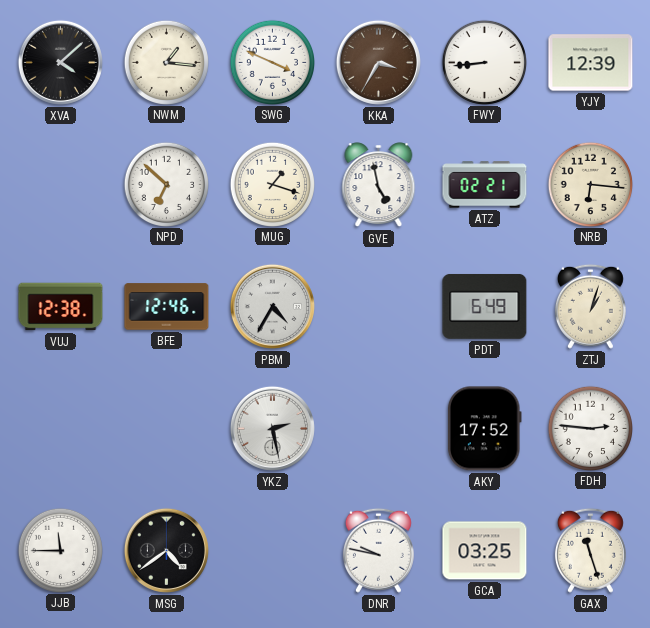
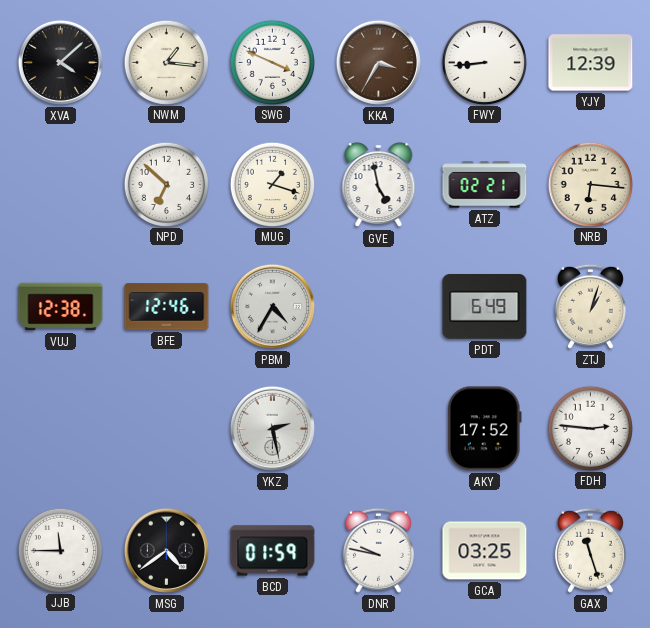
BCD: none -> 01:59 (273, 551)
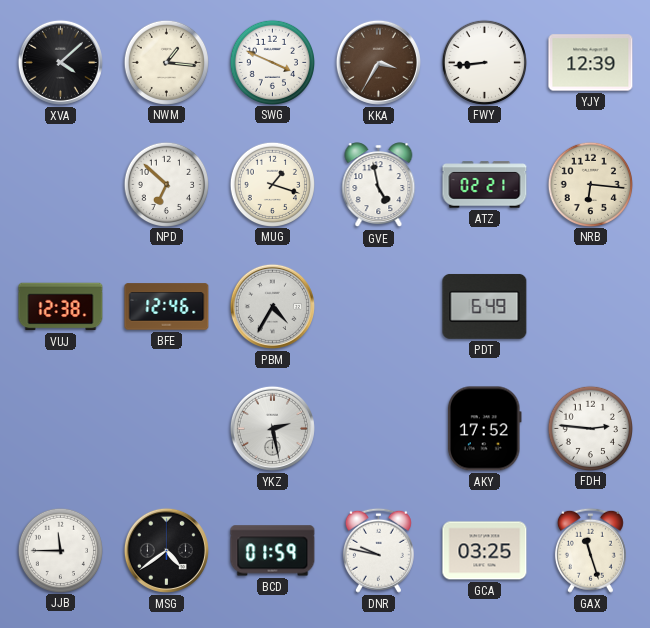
ZTJ: 1:03 -> none (590, 306)
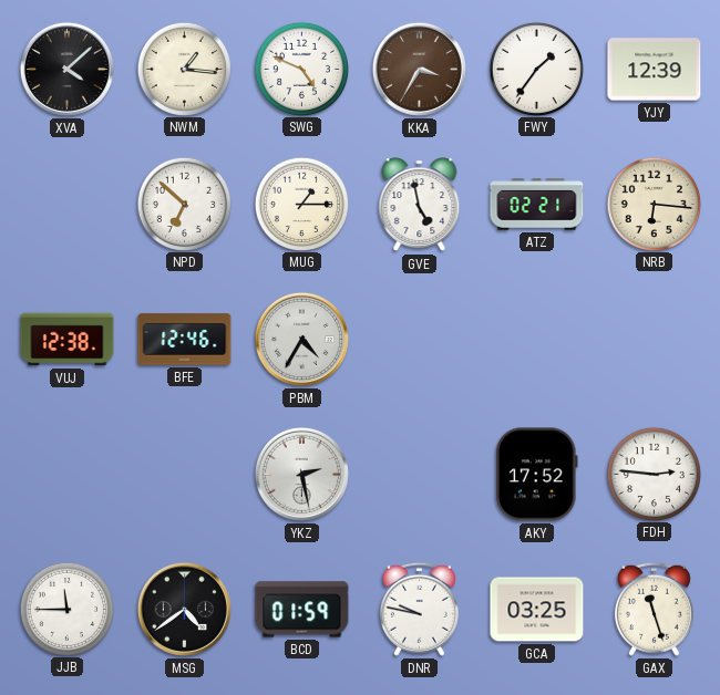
SWG: 3:49 -> 4:49 (301, 69)
FWY: 8:44 -> 1:36 (536, 69)
MUG: 1:18 -> 1:15 (301, 204)
PDT: 6:49 -> none (485, 306)
